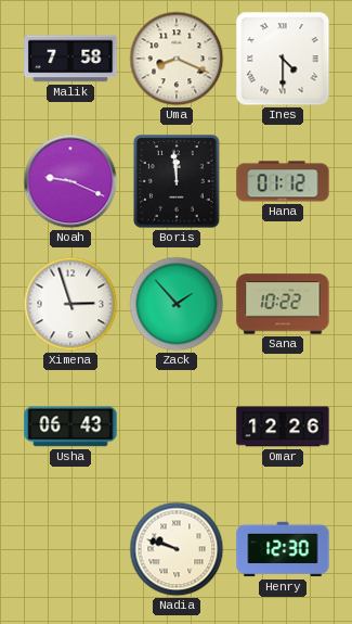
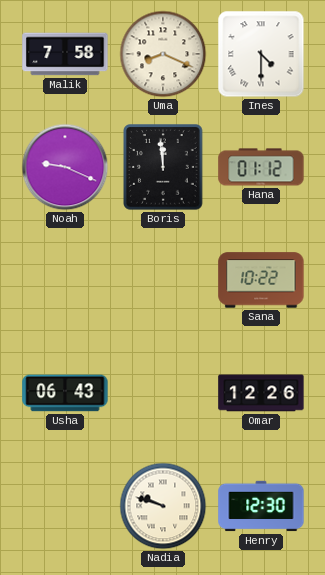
Ximena: 2:57 -> none (70, 304)
Zack: 1:53 -> none (177, 304)
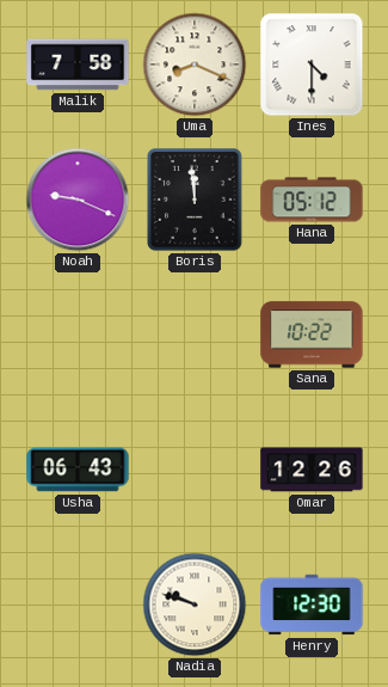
Hana: 01:12 -> 05:12 (312, 200)
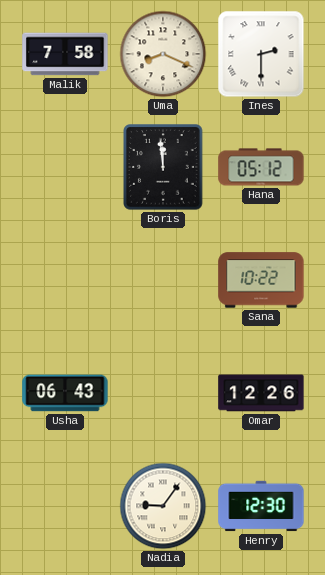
Ines: 4:30 -> 2:30 (261, 54)
Noah: 9:19 -> none (78, 200)
Nadia: 9:48 -> 9:06 (163, 506)
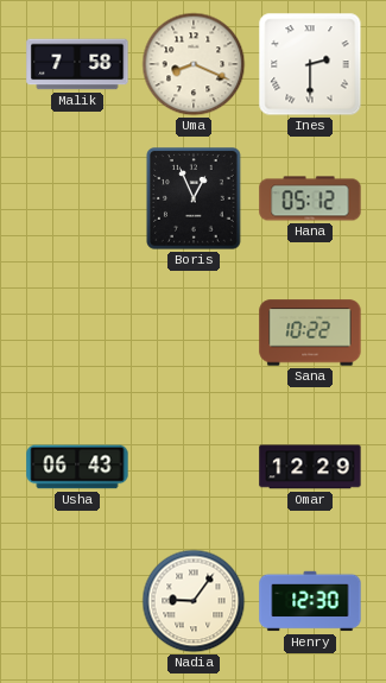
Boris: 11:59 -> 12:56 (194, 198)
Omar: 12:26 -> 12:29 (310, 467)
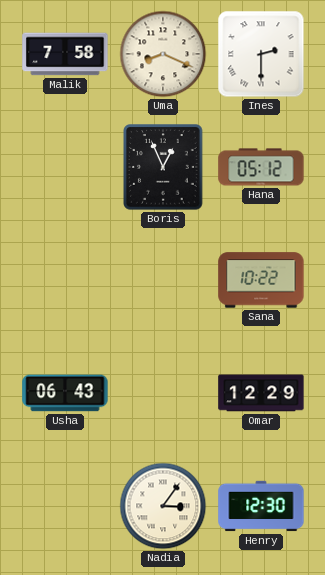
Nadia: 9:06 -> 3:06 (163, 506)
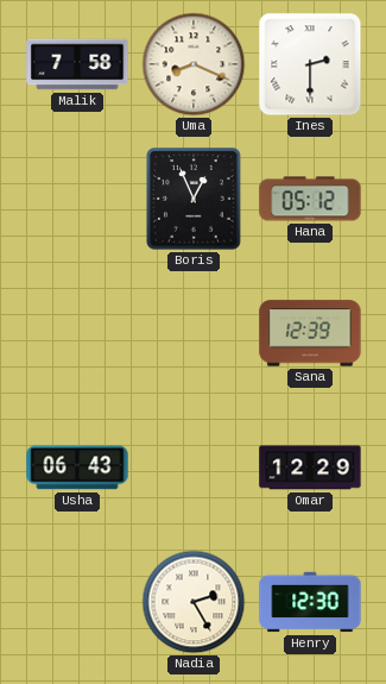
Sana: 10:22 -> 12:39 (310, 333)
Nadia: 3:06 -> 2:25 (194, 602)
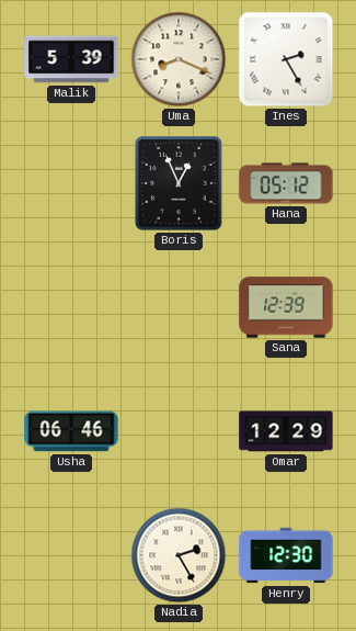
Malik: 7:58 -> 5:39 (71, 59)
Ines: 2:30 -> 2:25 (286, 59)
Usha: 06:43 -> 06:46 (71, 431)
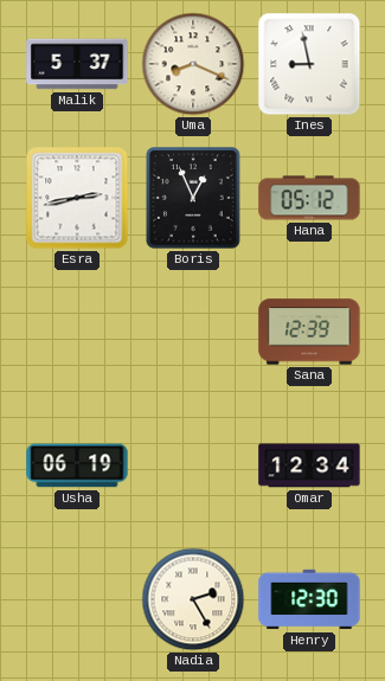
Malik: 5:39 -> 5:37 (77, 64)
Ines: 2:25 -> 8:58 (309, 64)
Esra: none -> 2:43 (77, 198)
Usha: 06:46 -> 06:19 (77, 465)
Omar: 12:29 -> 12:34 (309, 465)
